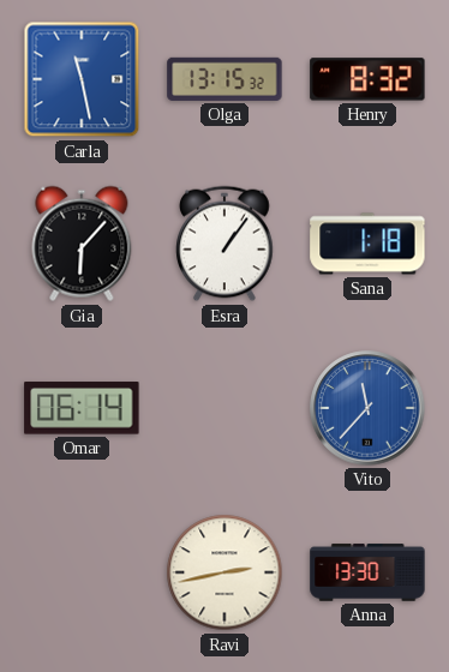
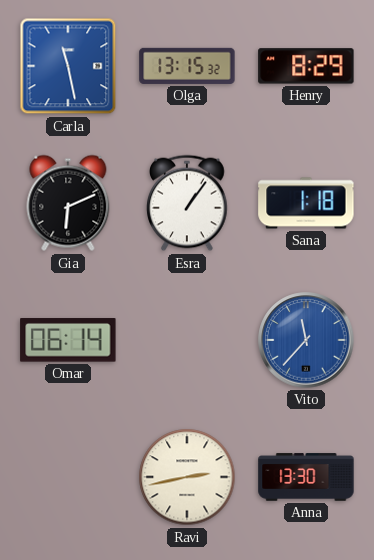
Henry: 8:32 -> 8:29 (306, 66)
Gia: 6:07 -> 6:11 (68, 203)
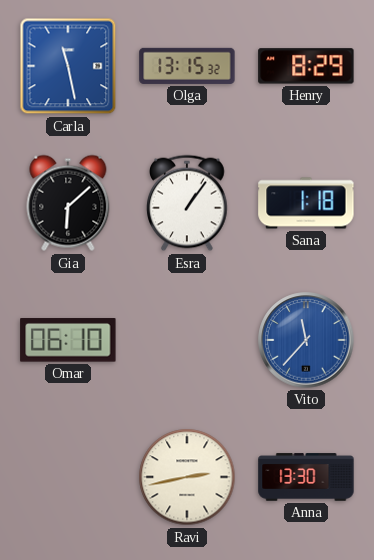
Gia: 6:11 -> 6:08 (68, 203)
Omar: 06:14 -> 06:10 (68, 340)
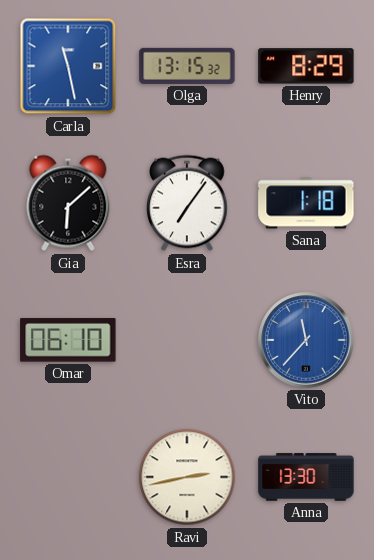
Esra: 1:06 -> 7:06 (187, 203)
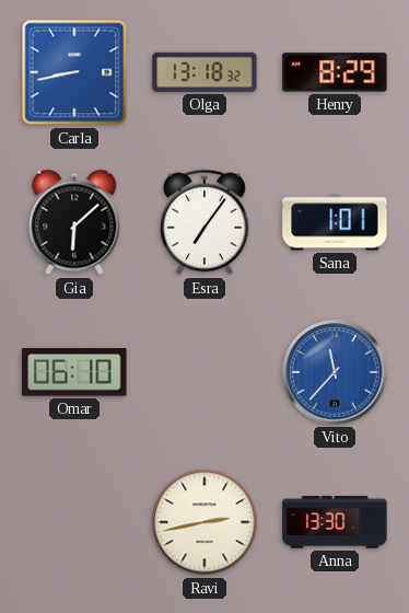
Carla: 11:28 -> 8:43 (74, 72)
Olga: 13:15 -> 13:18 (204, 72)
Sana: 1:18 -> 1:01 (335, 222)
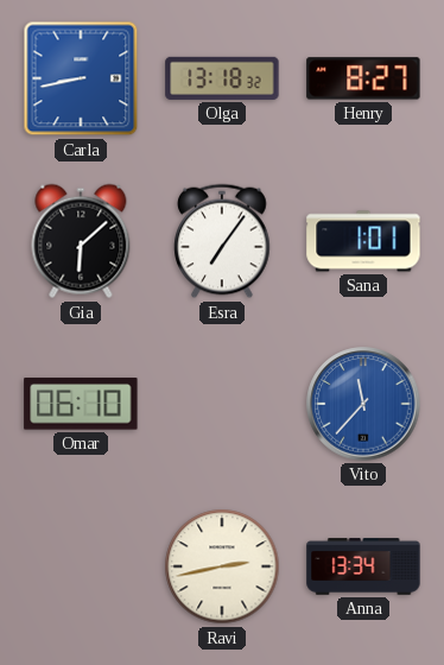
Henry: 8:29 -> 8:27 (363, 78)
Anna: 13:30 -> 13:34 (363, 566)
